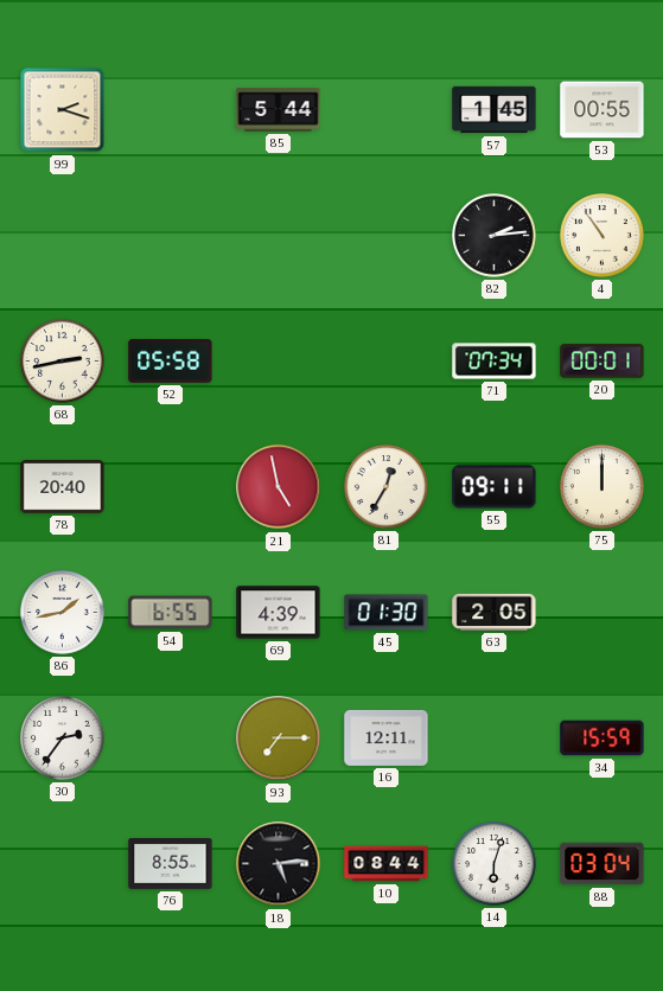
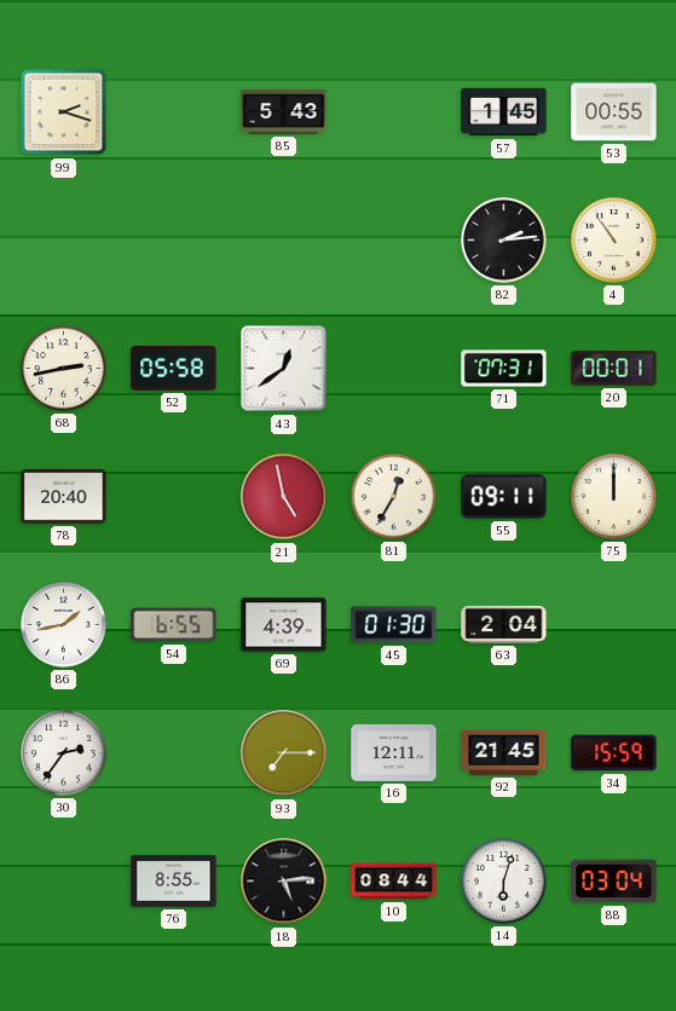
85: 5:44 -> 5:43 (284, 112)
43: none -> 12:39 (284, 369)
71: 07:34 -> 07:31 (504, 369)
63: 2:05 -> 2:04 (504, 624)
92: none -> 21:45 (504, 752)
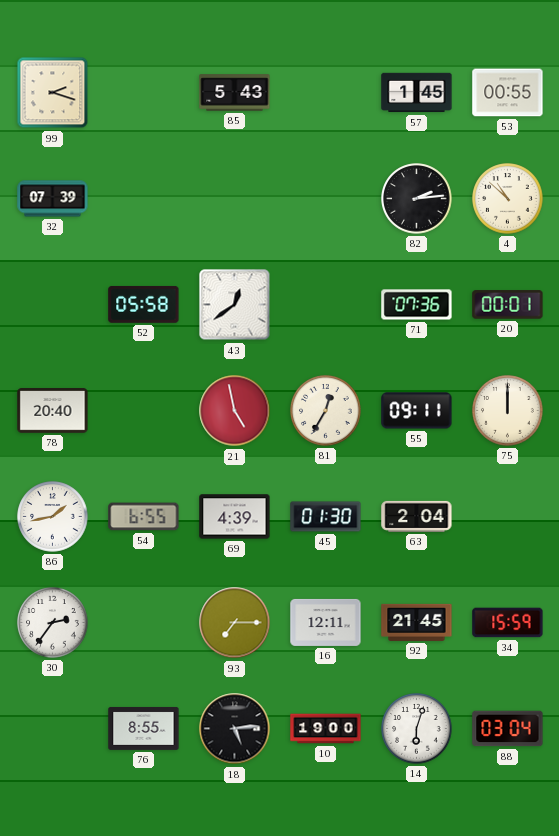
32: none -> 07:39 (53, 199)
4: 10:54 -> 10:52 (508, 199)
68: 2:43 -> none (64, 369)
71: 07:31 -> 07:36 (417, 305)
10: 08:44 -> 19:00 (326, 729)
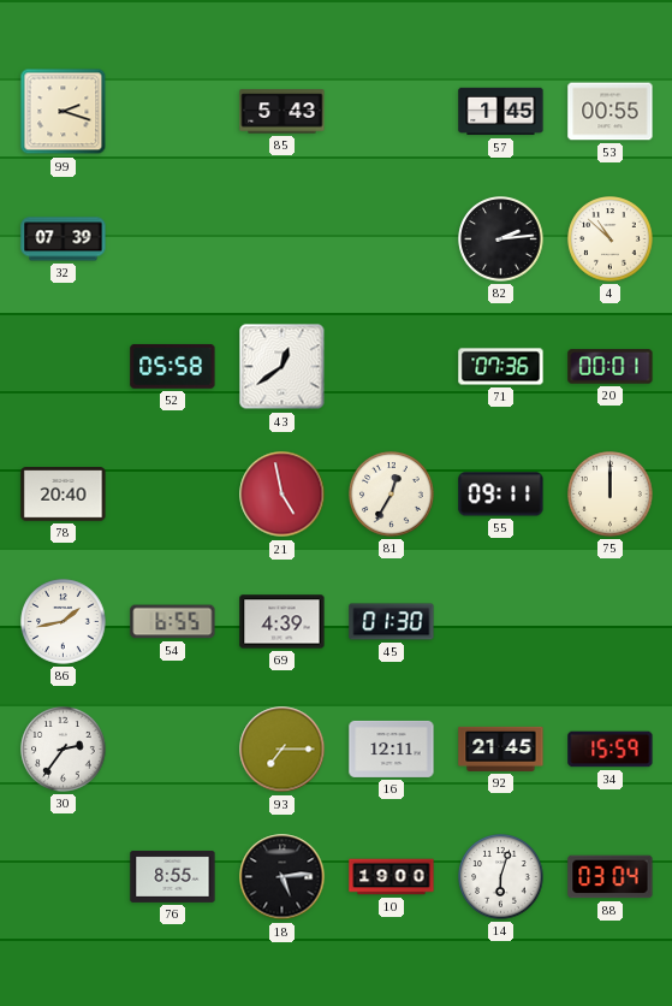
63: 2:04 -> none (417, 516)
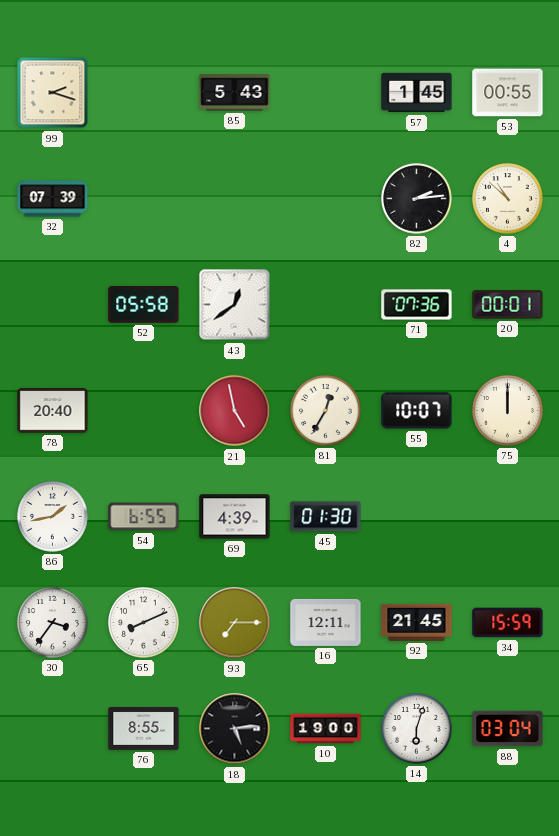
55: 09:11 -> 10:07 (417, 411)
30: 2:36 -> 3:36 (53, 623)
65: none -> 8:11 (144, 623)
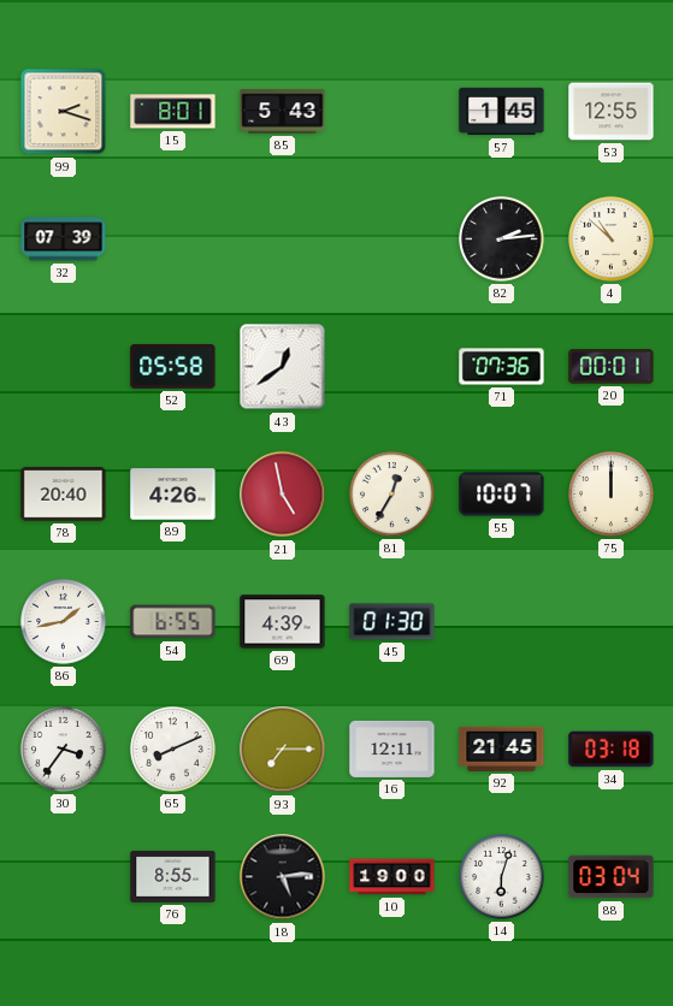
15: none -> 8:01 (173, 112)
53: 00:55 -> 12:55 (612, 112)
89: none -> 4:26 (173, 495)
34: 15:59 -> 03:18 (612, 750)
